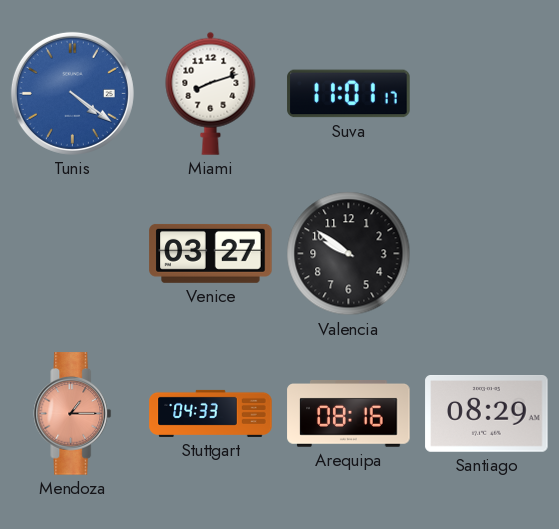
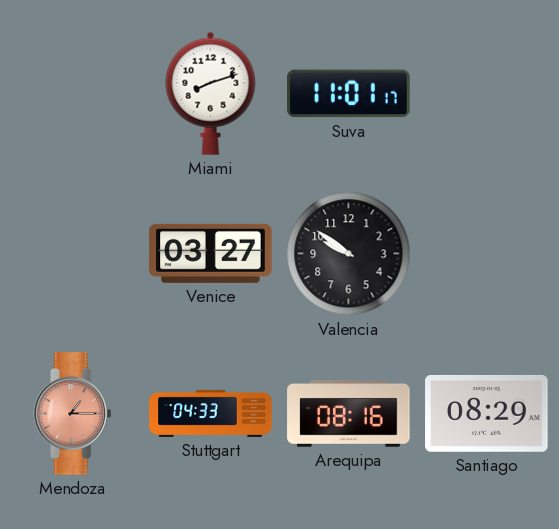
Tunis: 4:21 -> none (72, 93)
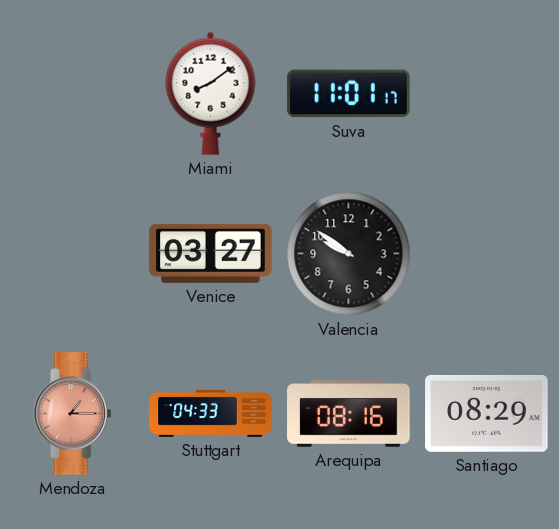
Miami: 8:12 -> 8:09 (211, 93)
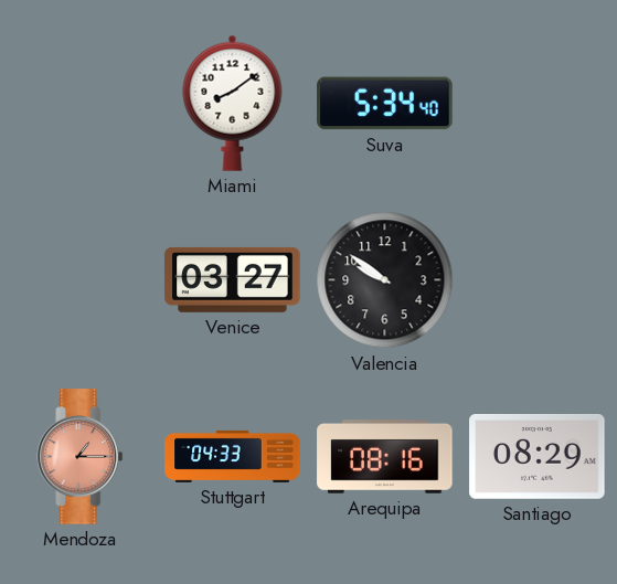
Suva: 11:01 -> 5:34 (385, 104)
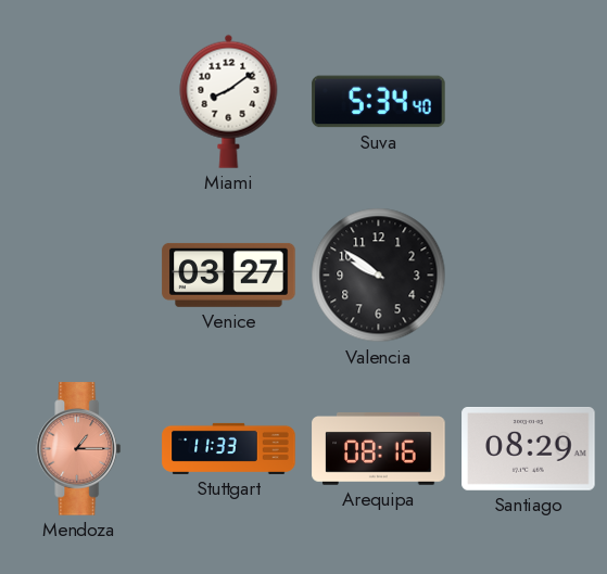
Stuttgart: 04:33 -> 11:33 (229, 448)
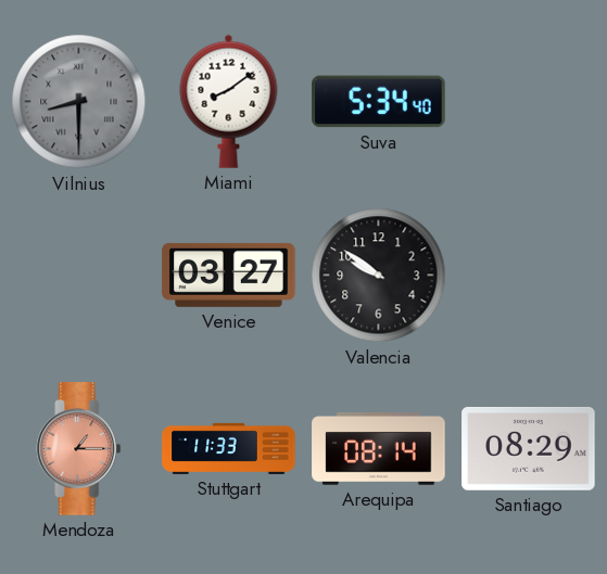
Vilnius: none -> 8:30 (79, 102)
Arequipa: 08:16 -> 08:14 (379, 449)
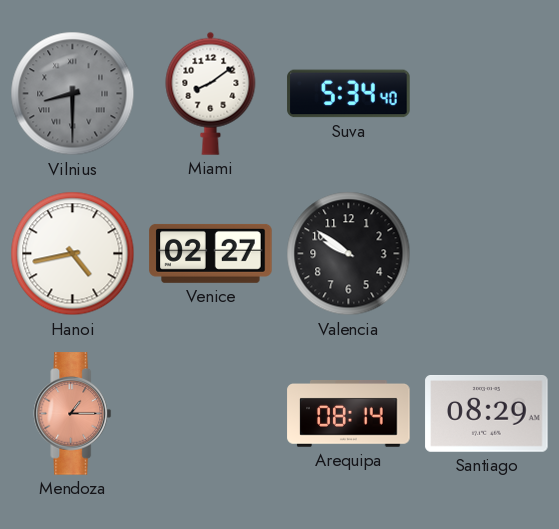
Hanoi: none -> 4:43 (73, 254)
Venice: 03:27 -> 02:27 (211, 253)
Stuttgart: 11:33 -> none (229, 448)
